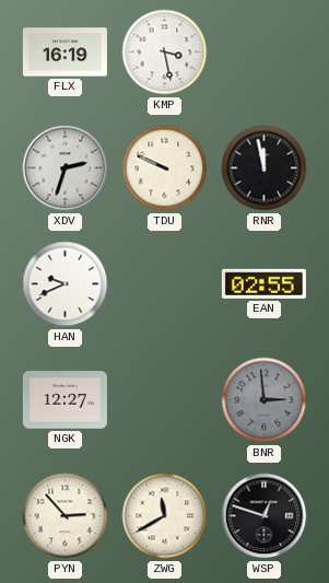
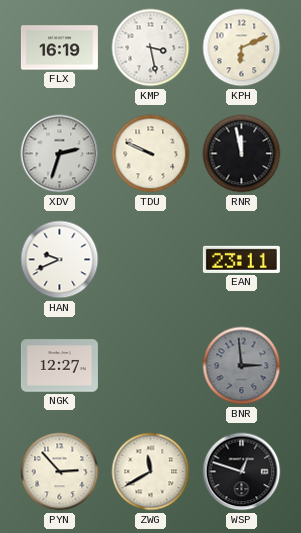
KPH: none -> 6:11 (242, 48)
EAN: 02:55 -> 23:11 (241, 259)
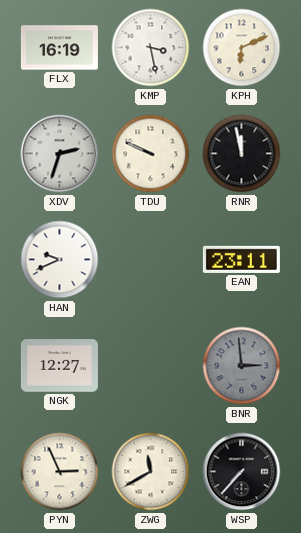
PYN: 2:53 -> 2:56 (60, 472)
WSP: 12:48 -> 7:37 (242, 472)
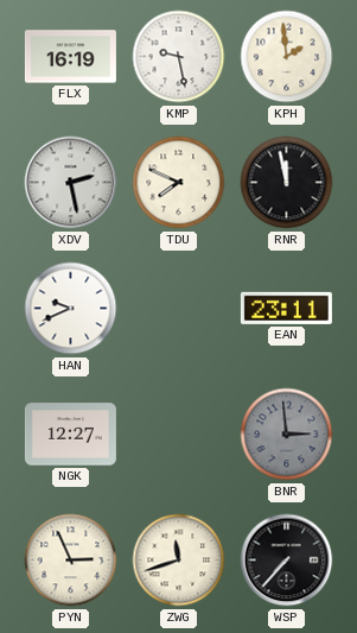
KMP: 3:28 -> 9:28 (179, 57)
KPH: 6:11 -> 1:59 (287, 57)
XDV: 2:33 -> 2:28 (71, 183)
TDU: 9:49 -> 7:49 (179, 183)
ZWG: 11:40 -> 11:42 (179, 561)
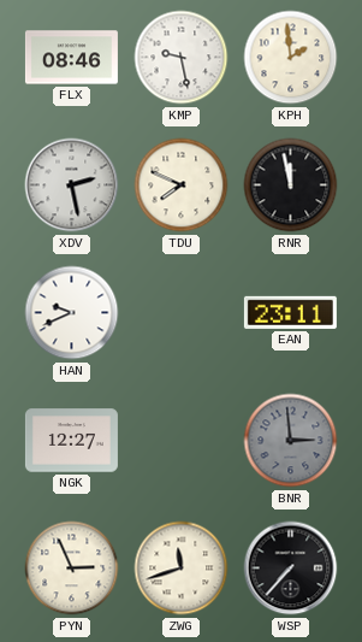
FLX: 16:19 -> 08:46 (71, 58)
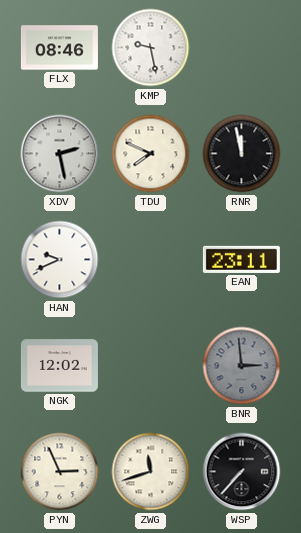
KPH: 1:59 -> none (291, 58)
NGK: 12:27 -> 12:02 (59, 366)
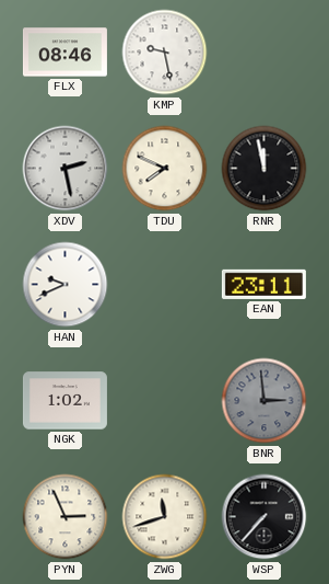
NGK: 12:02 -> 1:02 (64, 401)
